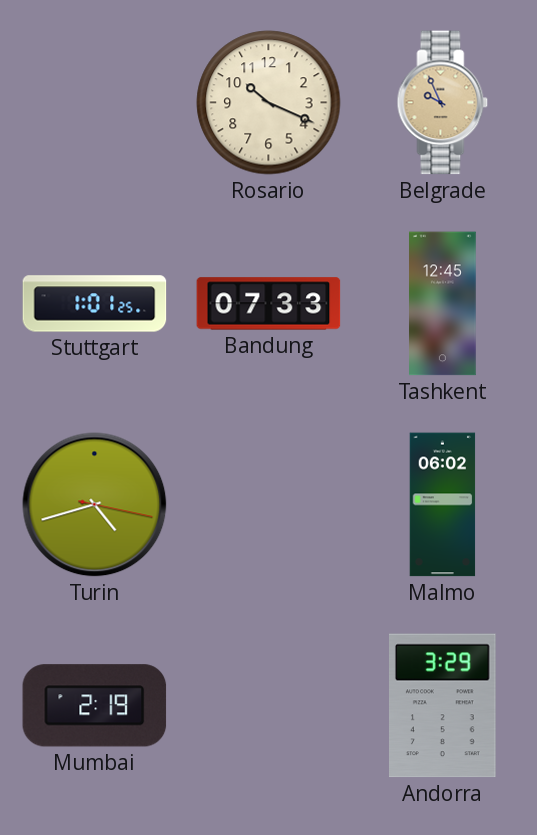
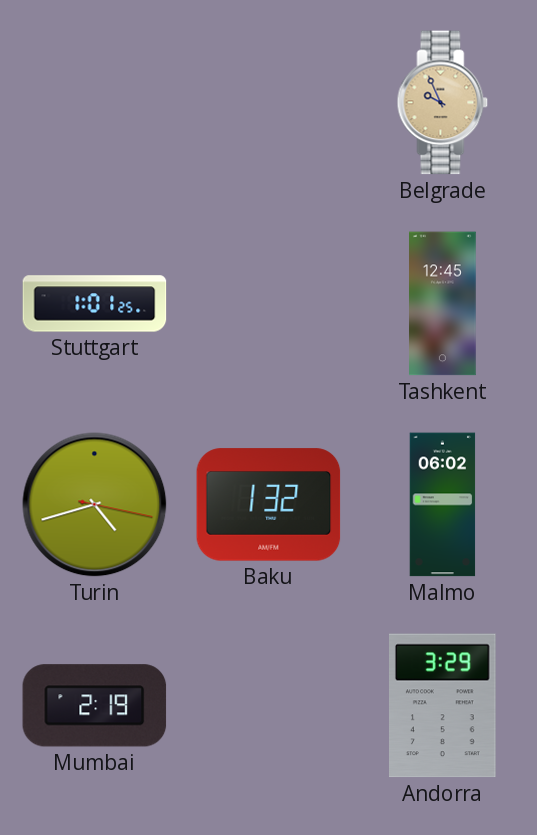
Rosario: 10:19 -> none (269, 103)
Bandung: 07:33 -> none (269, 304)
Baku: none -> 1:32 (269, 505)
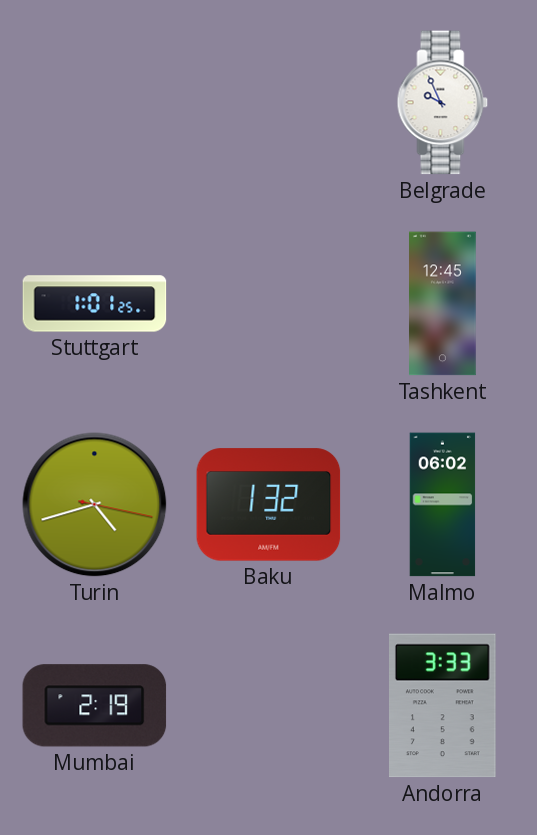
Belgrade dial: champagne -> white (443, 103)
Andorra: 3:29 -> 3:33 (443, 706)
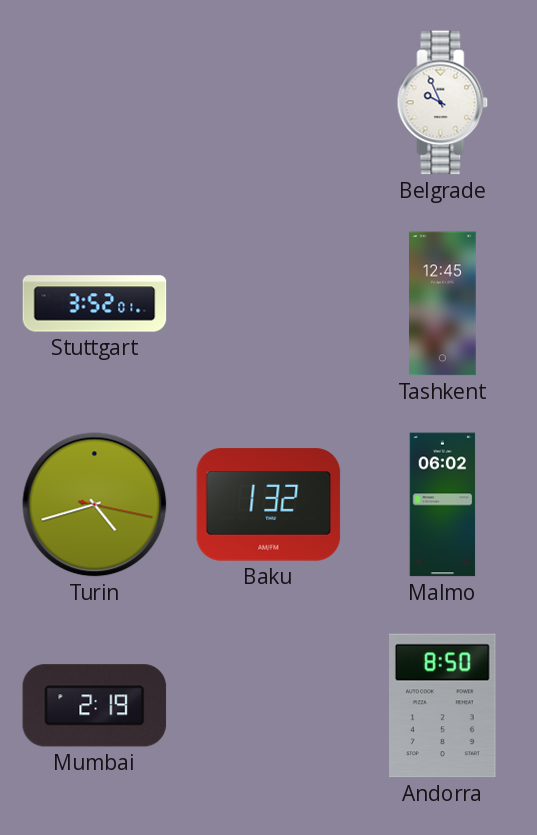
Stuttgart: 1:01 -> 3:52 (95, 304)
Andorra: 3:33 -> 8:50 (443, 706)
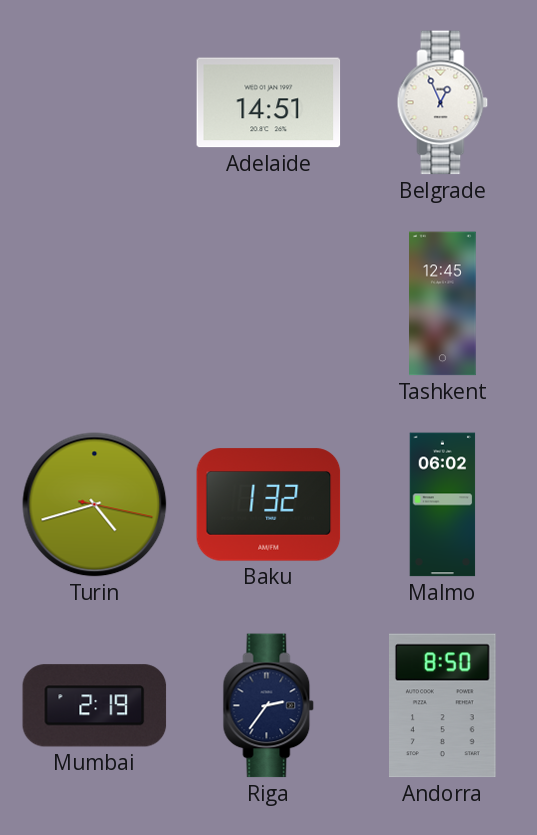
Adelaide: none -> 14:51 (269, 103)
Belgrade: 9:56 -> 12:56 (443, 103)
Stuttgart: 3:52 -> none (95, 304)
Riga: none -> 2:36 (269, 706)
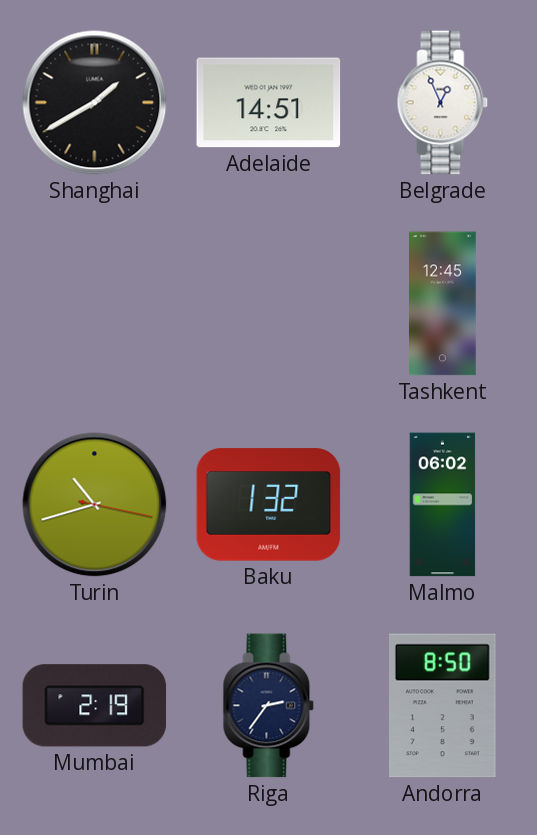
Shanghai: none -> 1:40 (95, 103)
Turin: 4:42 -> 10:42 (95, 505)
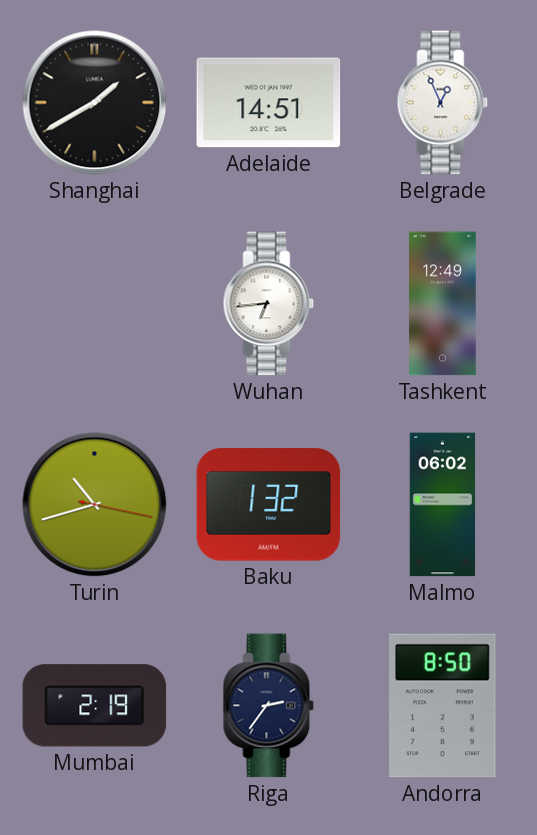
Wuhan: none -> 6:44 (269, 304)
Tashkent: 12:45 -> 12:49 (443, 304)
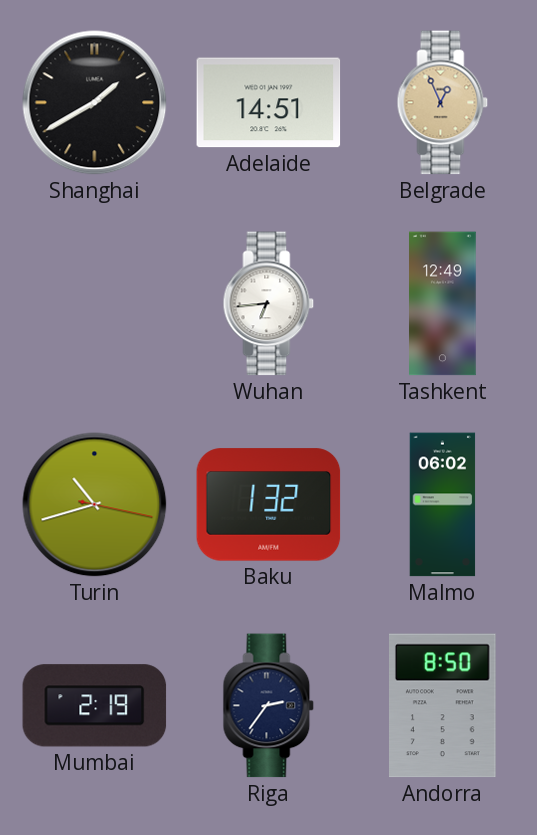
Belgrade dial: white -> champagne (443, 103)
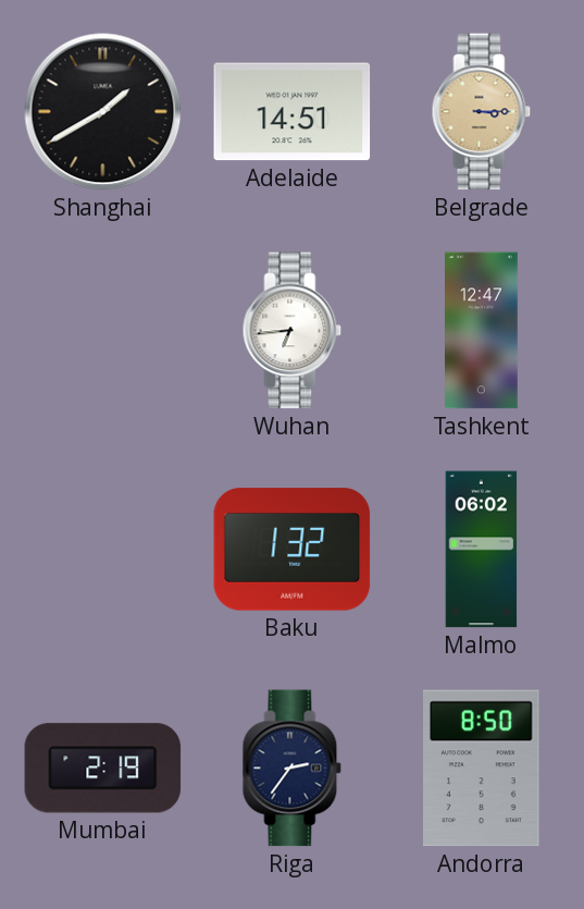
Belgrade: 12:56 -> 3:15 (482, 112)
Tashkent: 12:49 -> 12:47 (482, 331)
Turin: 10:42 -> none (95, 505)
